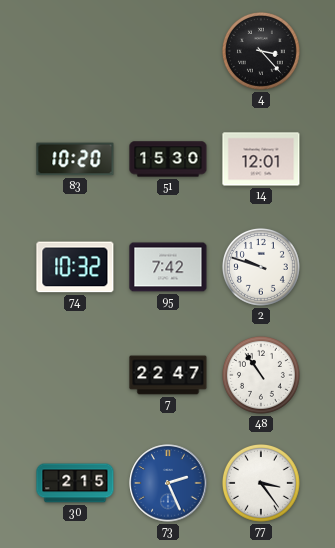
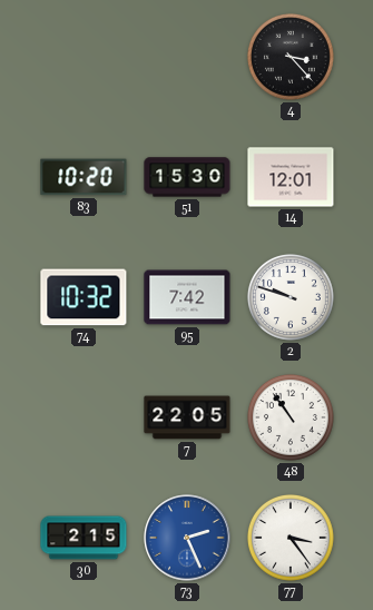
7: 22:47 -> 22:05 (187, 417)
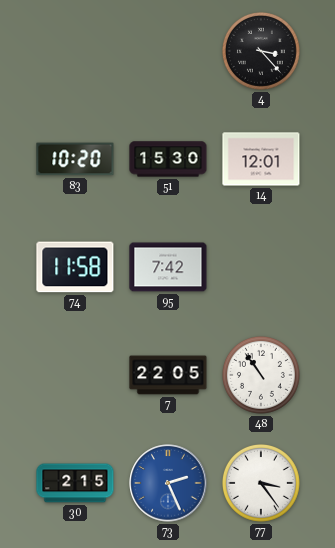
74: 10:32 -> 11:58 (75, 267)
2: 9:48 -> none (291, 297)
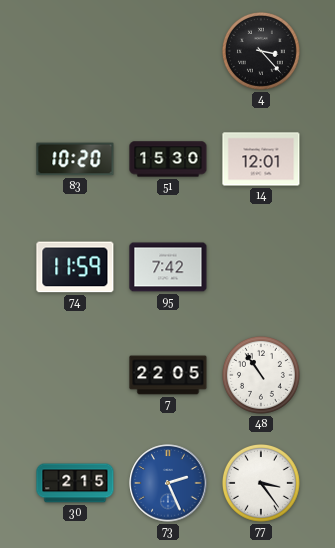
74: 11:58 -> 11:59 (75, 267)
